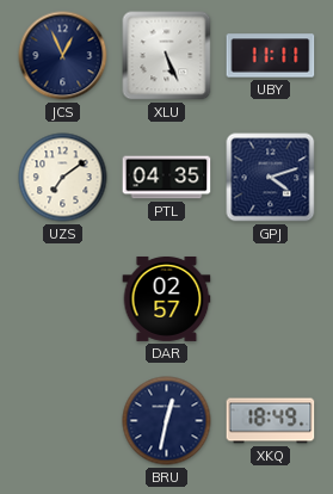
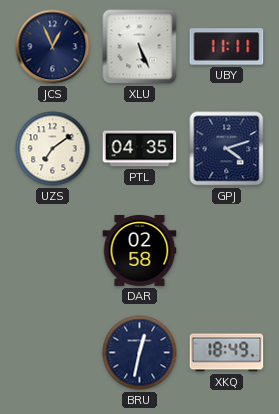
DAR: 02:57 -> 02:58 (140, 250)
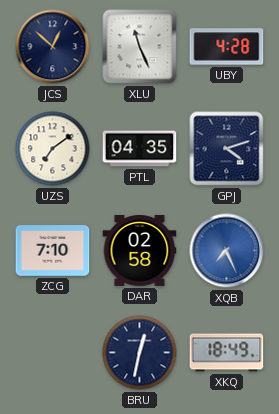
JCS: 12:56 -> 12:52 (53, 47)
XLU: 5:26 -> 11:26 (140, 47)
UBY: 11:11 -> 4:28 (227, 47)
ZCG: none -> 7:10 (53, 251)
XQB: none -> 7:26 (227, 251)
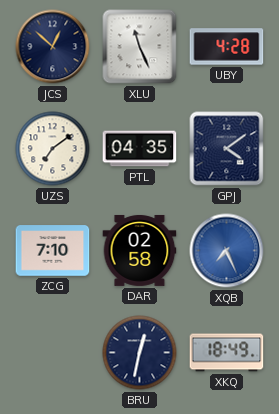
GPJ: 4:12 -> 4:09 (227, 149)
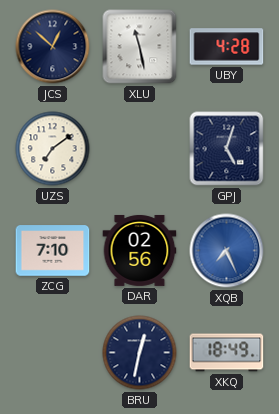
XLU: 11:26 -> 11:28 (140, 47)
PTL: 04:35 -> none (140, 149)
GPJ: 4:09 -> 5:03 (227, 149)
DAR: 02:58 -> 02:56 (140, 250)
